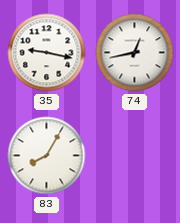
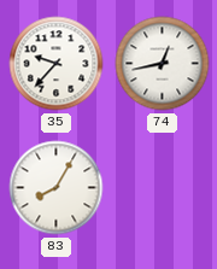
35: 9:17 -> 9:37 (57, 64)
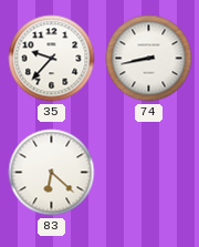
74: 12:43 -> 8:43 (149, 59)
83: 8:05 -> 6:22 (52, 173)
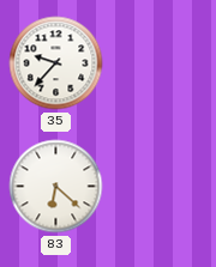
74: 8:43 -> none (149, 59)
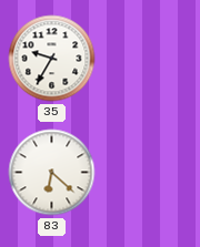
35: 9:37 -> 9:35 (52, 59)
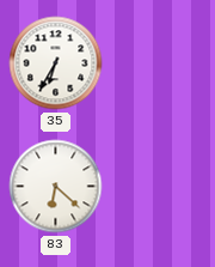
35: 9:35 -> 6:35 (56, 63)
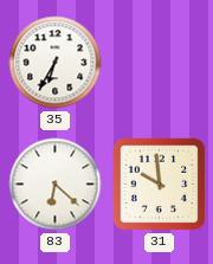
31: none -> 9:59 (160, 185)
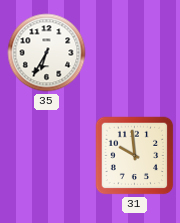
83: 6:22 -> none (56, 185)
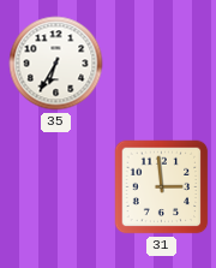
31: 9:59 -> 2:59 (162, 187)
